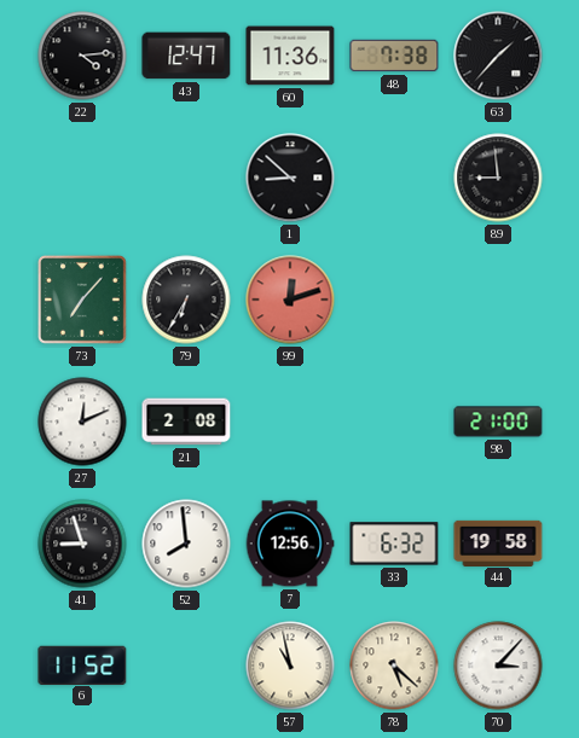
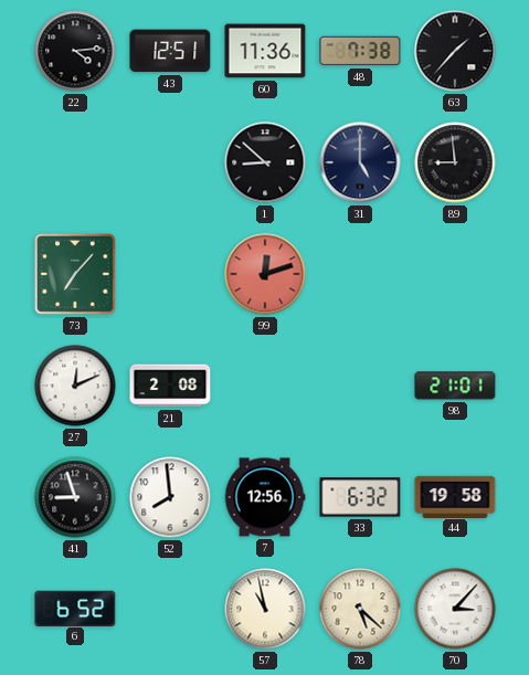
43: 12:47 -> 12:51 (170, 51)
31: none -> 5:00 (360, 162)
79: 6:35 -> none (186, 300)
98: 21:00 -> 21:01 (455, 386)
6: 11:52 -> 6:52 (75, 608)
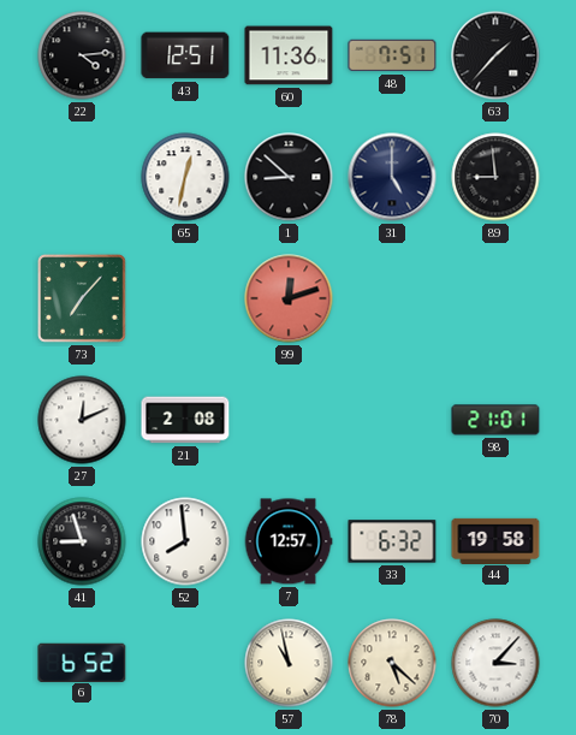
48: 7:38 -> 7:51 (392, 55)
65: none -> 12:32 (185, 177)
7: 12:56 -> 12:57 (289, 541)
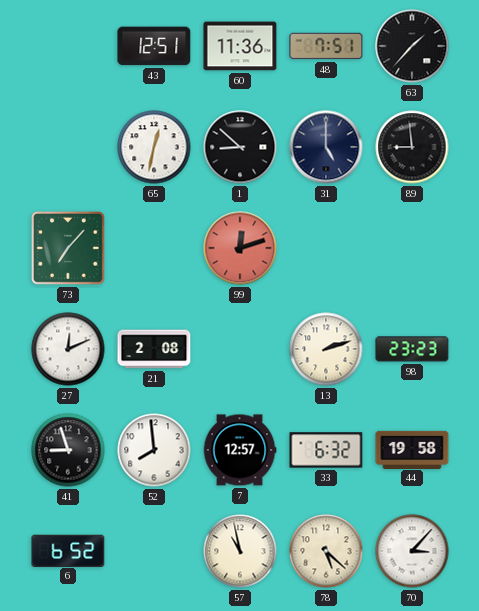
22: 4:14 -> none (82, 55)
13: none -> 2:12 (326, 349)
98: 21:01 -> 23:23 (412, 349)
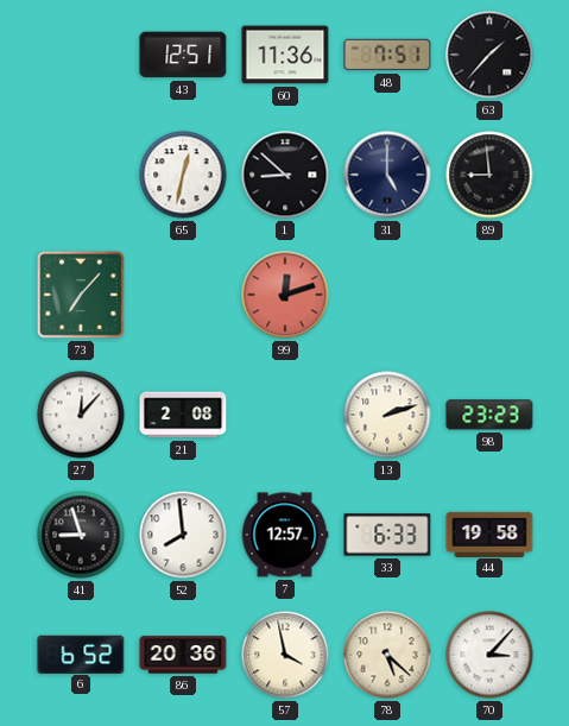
27: 12:11 -> 12:07 (81, 415)
33: 6:32 -> 6:33 (387, 535)
86: none -> 20:36 (183, 655)
57: 10:58 -> 3:58 (285, 655)
